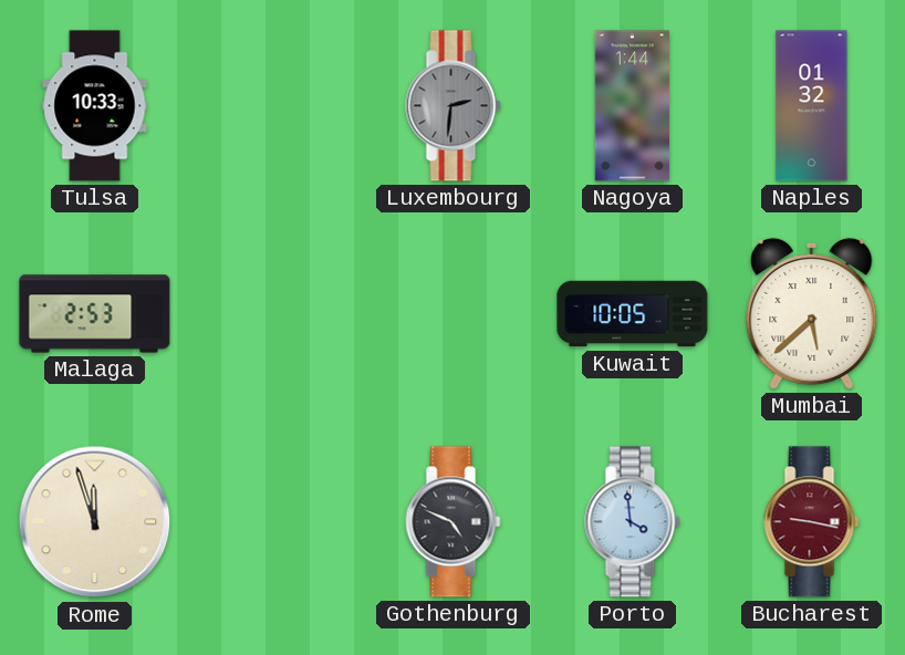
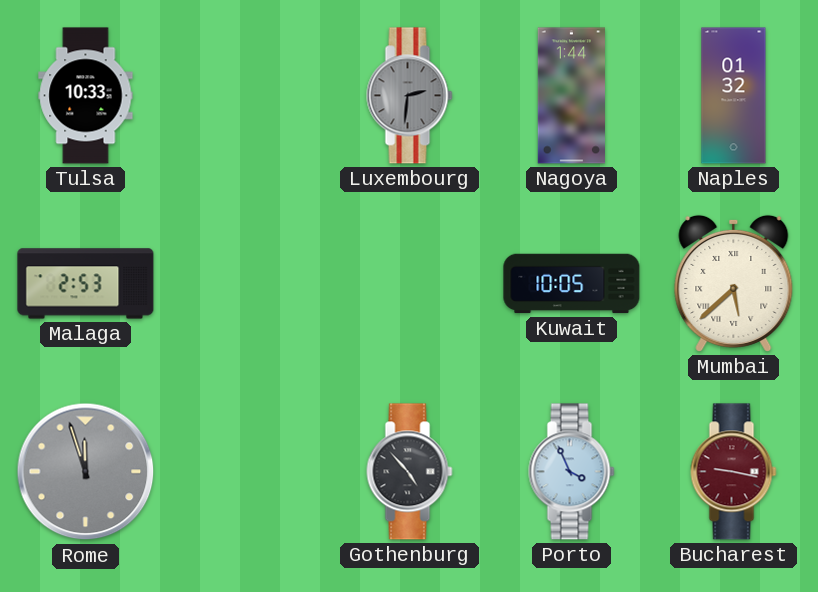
Rome dial: cream -> grey (86, 472)
Gothenburg: 4:49 -> 4:53 (410, 472)
Porto: 3:59 -> 3:56 (572, 472)
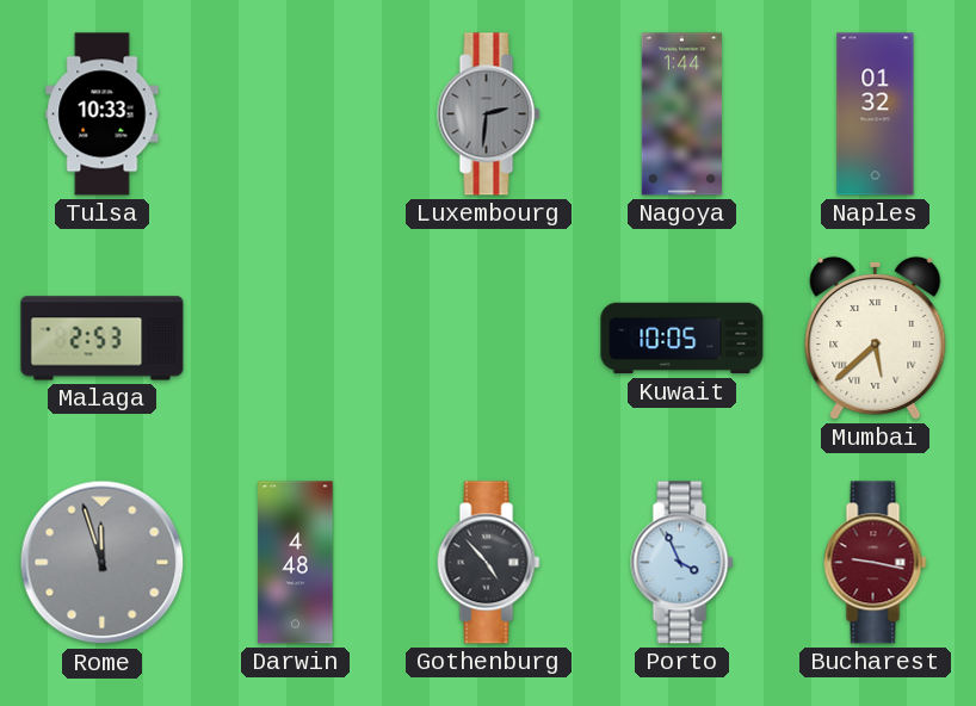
Darwin: none -> 4:48 (296, 563)
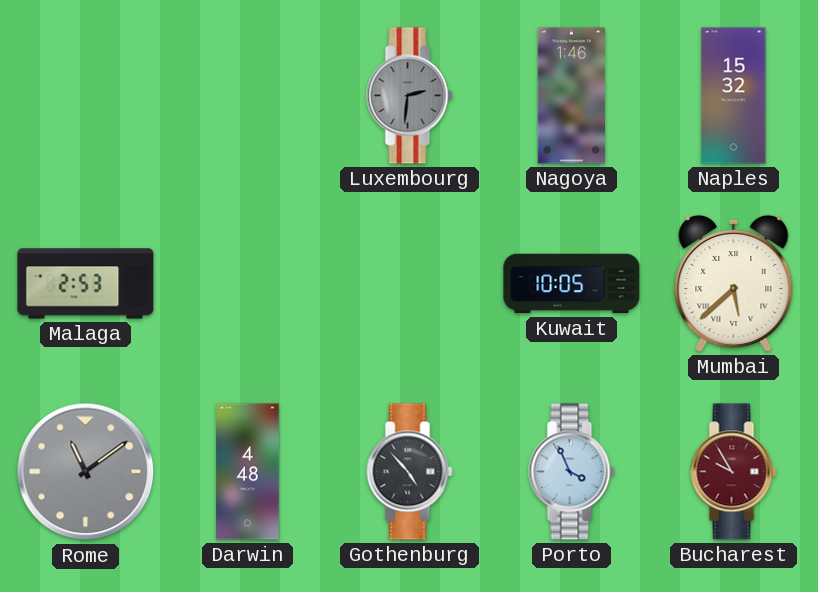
Tulsa: 10:33 -> none (103, 114)
Nagoya: 1:44 -> 1:46 (571, 96)
Naples: 01:32 -> 15:32 (734, 96)
Rome: 11:57 -> 11:09 (86, 472)
Bucharest: 9:17 -> 9:55 (734, 472)
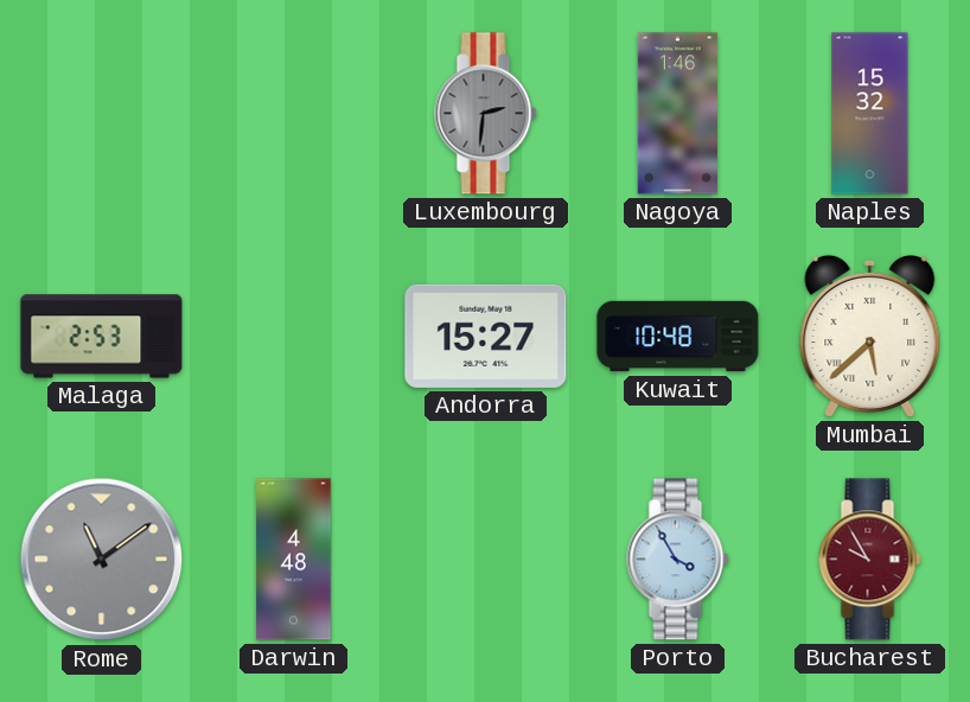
Andorra: none -> 15:27 (486, 336)
Kuwait: 10:05 -> 10:48 (678, 337)
Gothenburg: 4:53 -> none (410, 472)
Porto: 3:56 -> 3:55 (678, 560)
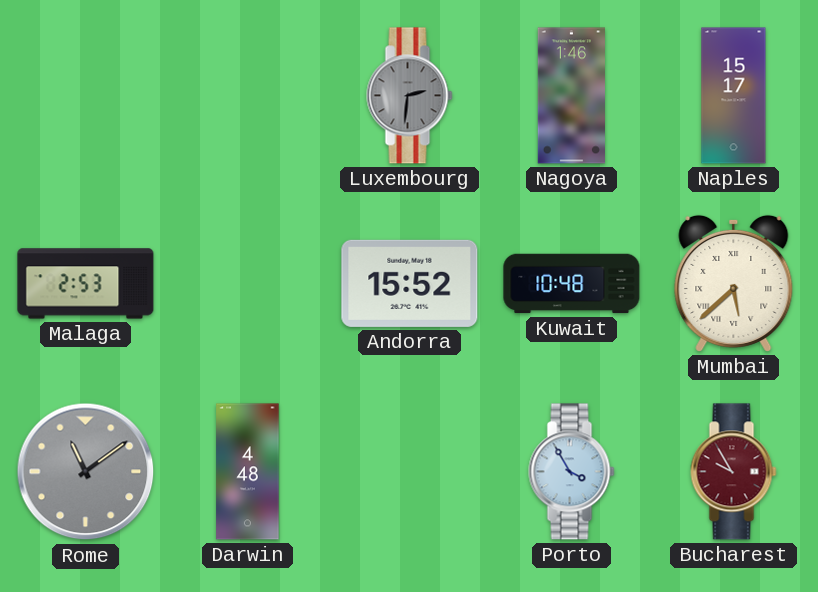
Naples: 15:32 -> 15:17 (734, 96)
Andorra: 15:27 -> 15:52 (410, 283)
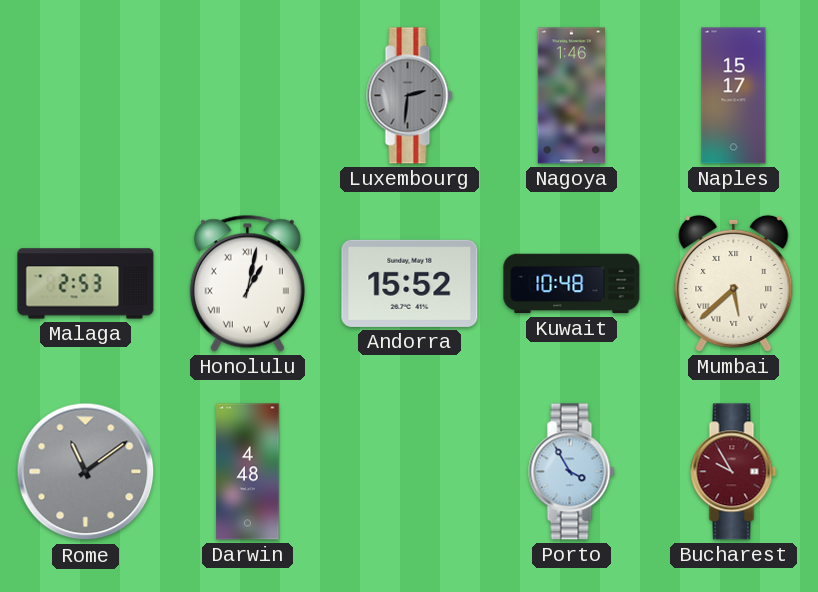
Honolulu: none -> 1:02 (247, 283)
